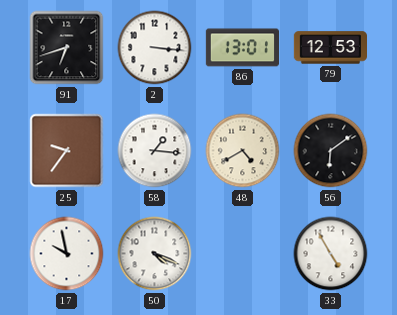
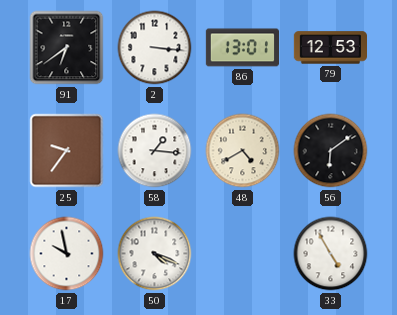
91: 6:42 -> 6:39 (67, 48)
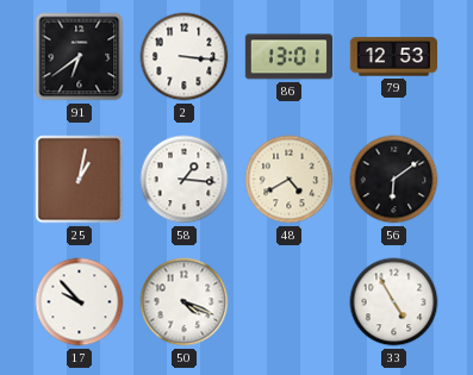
25: 9:36 -> 1:02 (80, 180)
17: 9:58 -> 9:53 (80, 302)
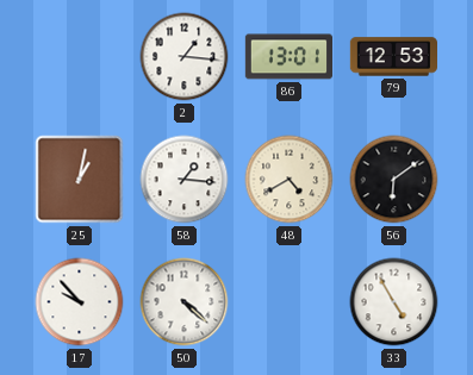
91: 6:39 -> none (80, 57)
2: 3:16 -> 1:16 (185, 57)
50: 4:19 -> 4:22 (185, 302)
